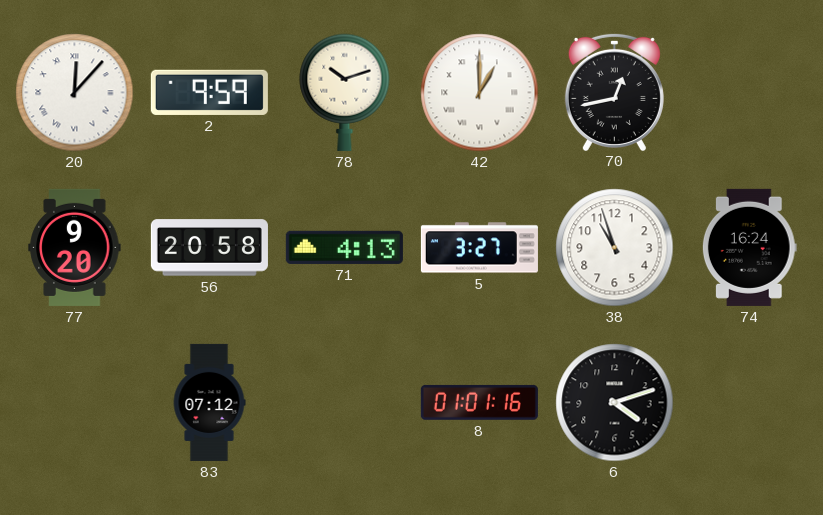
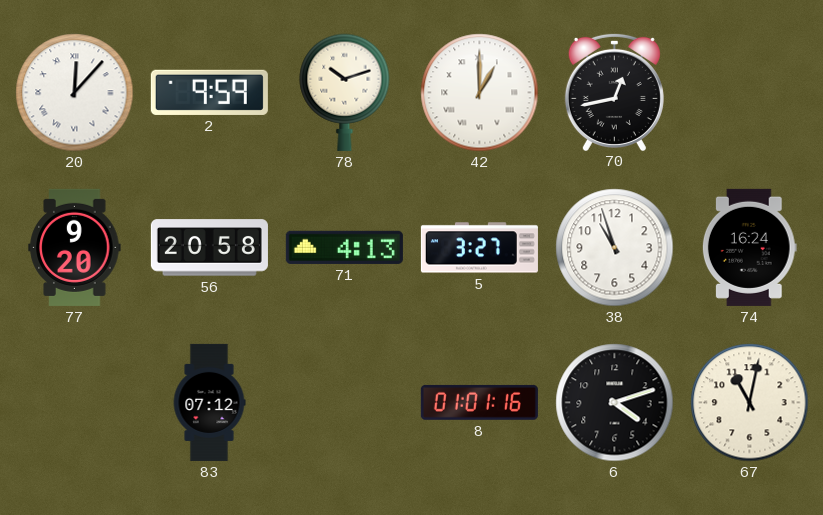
67: none -> 11:02 (750, 403)
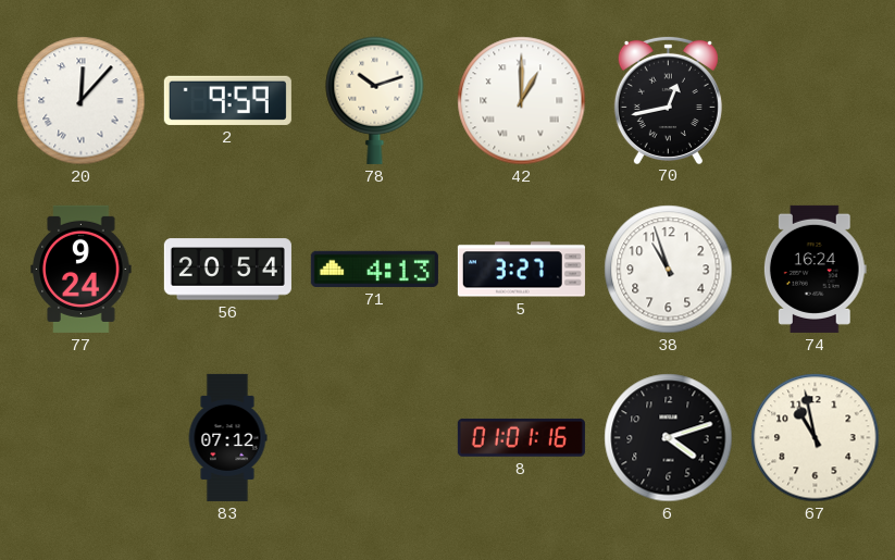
77: 9:20 -> 9:24 (82, 269)
56: 20:58 -> 20:54 (227, 270)
67: 11:02 -> 10:58 (816, 438)
